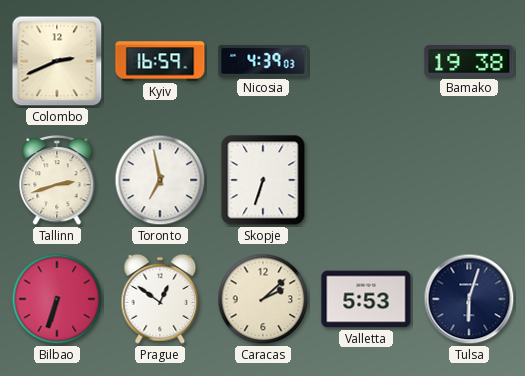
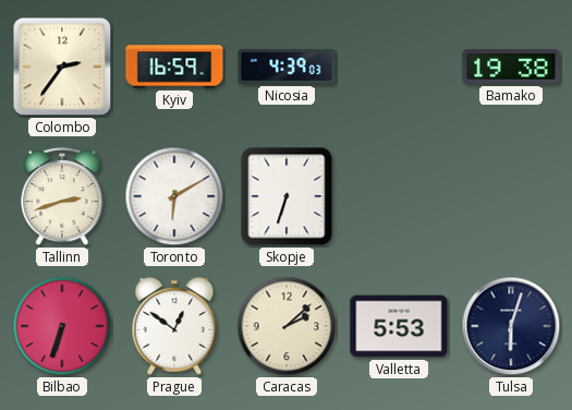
Colombo: 2:41 -> 2:36 (62, 67)
Toronto: 6:58 -> 6:10 (174, 196)
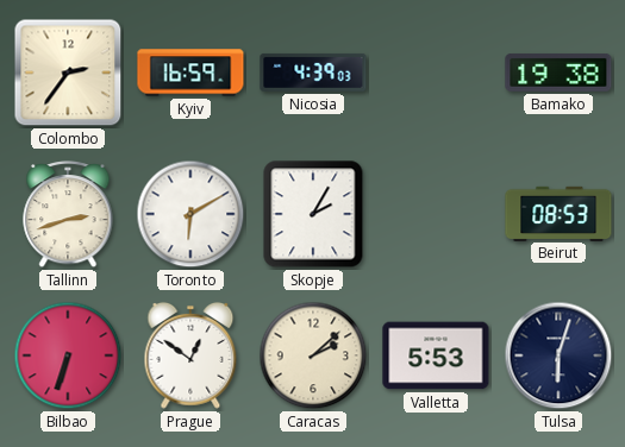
Skopje: 6:33 -> 2:05 (313, 214)
Beirut: none -> 08:53 (558, 213)
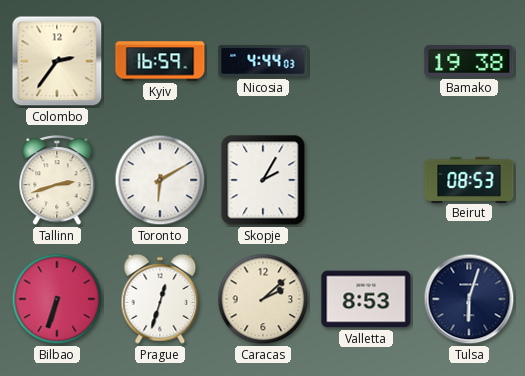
Nicosia: 4:39 -> 4:44 (263, 61)
Prague: 12:51 -> 12:33 (160, 299)
Valletta: 5:53 -> 8:53 (366, 299)
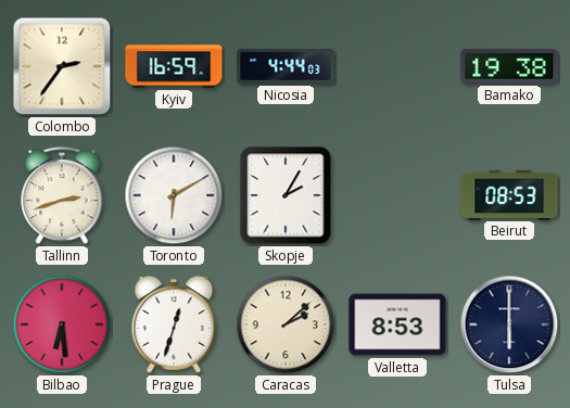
Bilbao: 6:33 -> 6:29 (62, 324)
Tulsa: 6:03 -> 6:00 (509, 324)
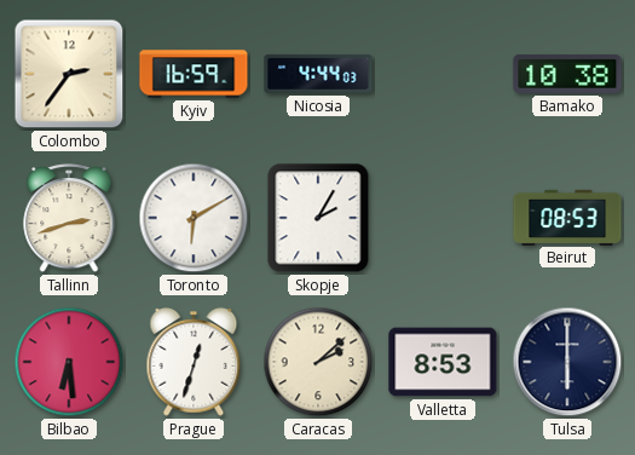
Bamako: 19:38 -> 10:38 (567, 74)
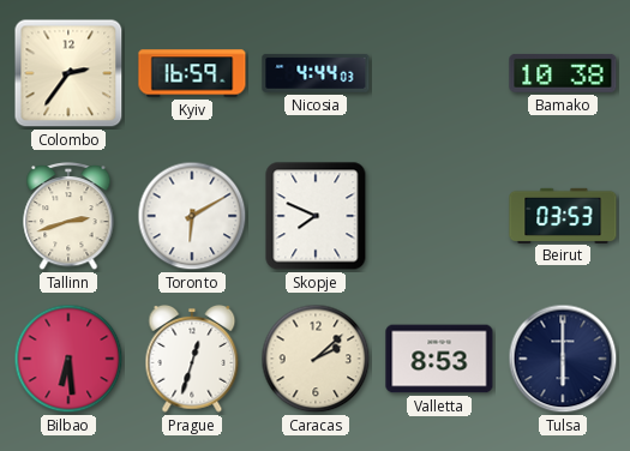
Skopje: 2:05 -> 7:49 (316, 216)
Beirut: 08:53 -> 03:53 (563, 215)
